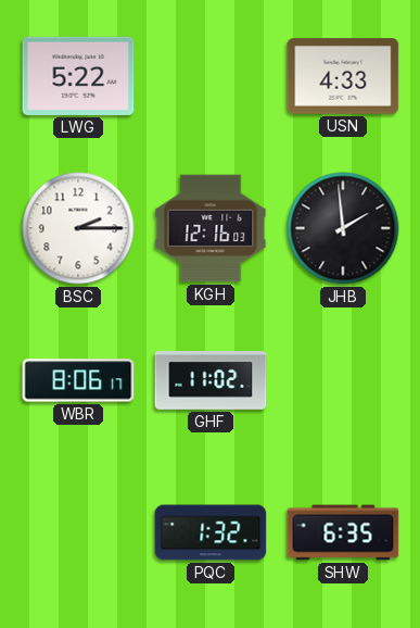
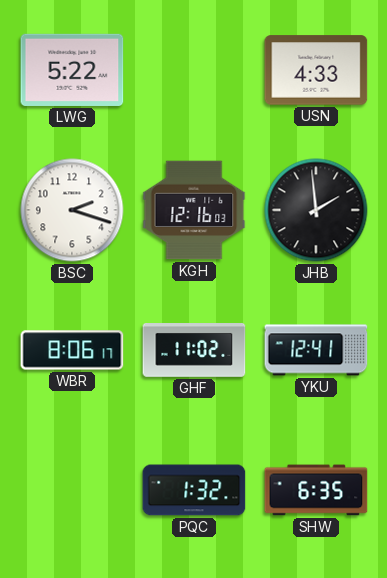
BSC: 2:15 -> 2:18 (72, 210)
YKU: none -> 12:41 (316, 350)
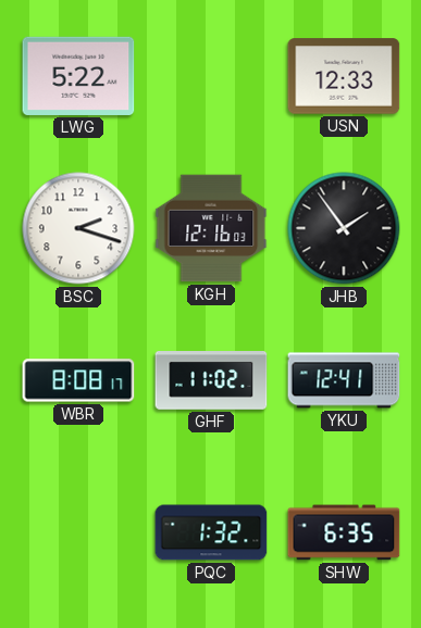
USN: 4:33 -> 12:33 (344, 76)
JHB: 1:59 -> 1:54 (344, 228)
WBR: 8:06 -> 8:08 (78, 380)
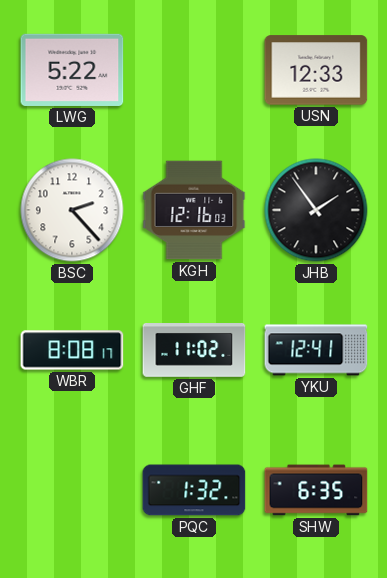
BSC: 2:18 -> 2:23 (72, 210)
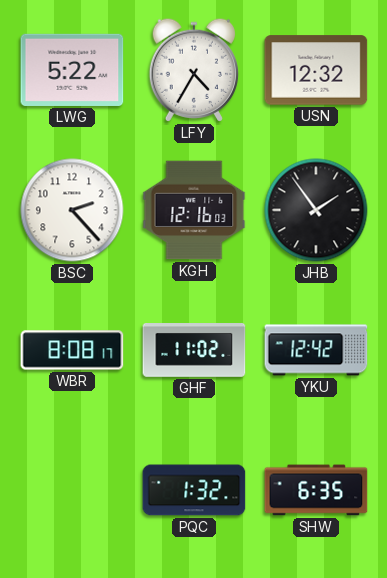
LFY: none -> 4:35 (194, 70)
USN: 12:33 -> 12:32 (316, 70)
YKU: 12:41 -> 12:42 (316, 350)
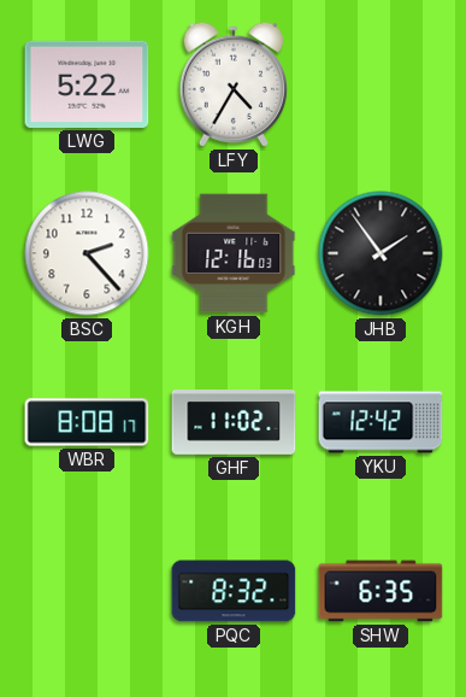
USN: 12:32 -> none (316, 70)
PQC: 1:32 -> 8:32 (234, 591)
